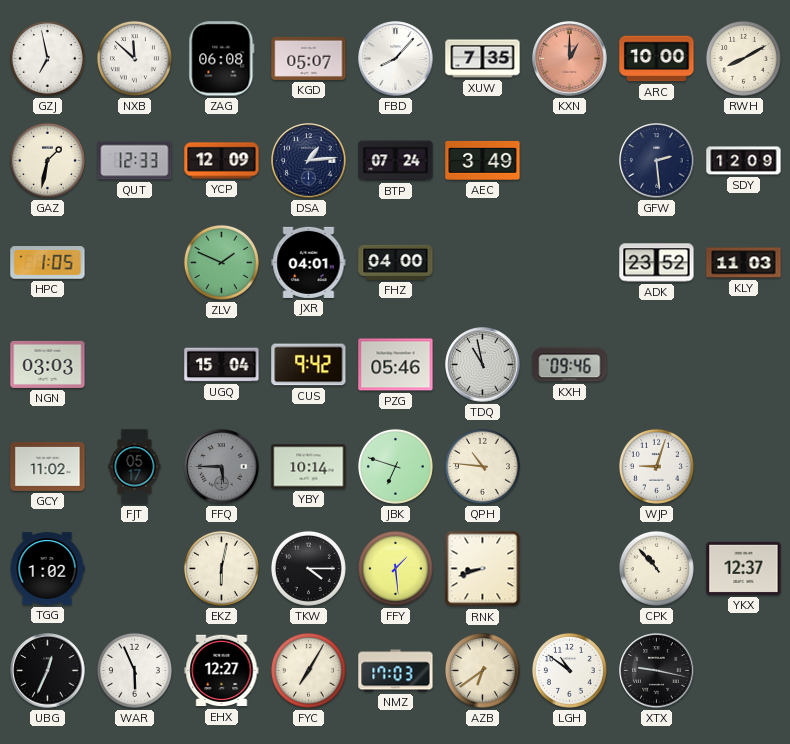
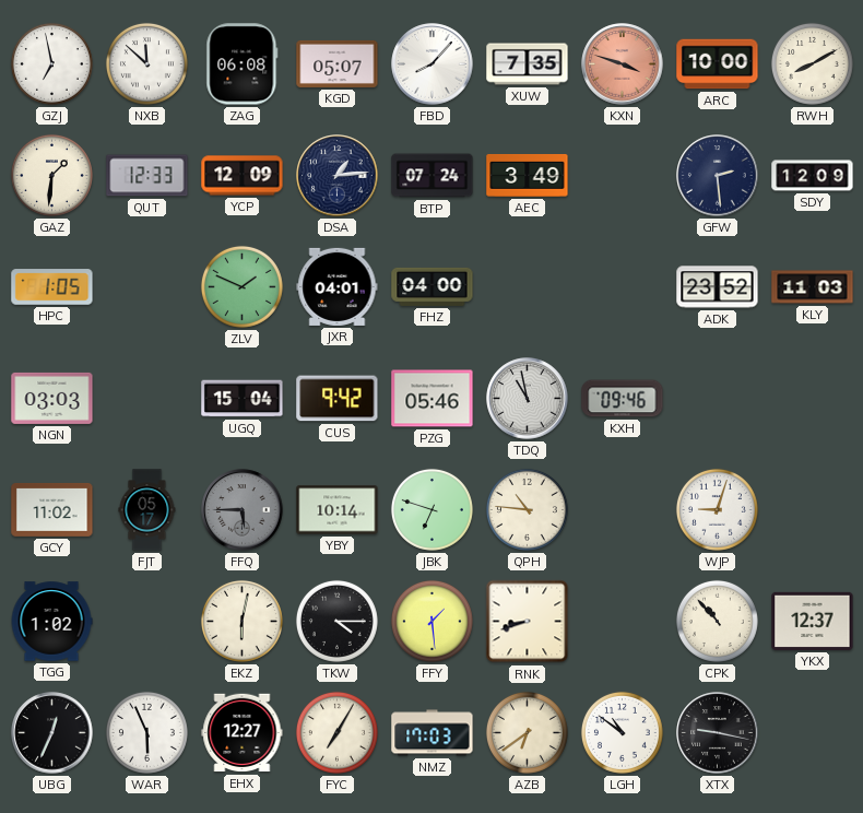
KXN: 1:00 -> 3:48 (623, 64)
GAZ: 1:32 -> 1:31 (51, 175)
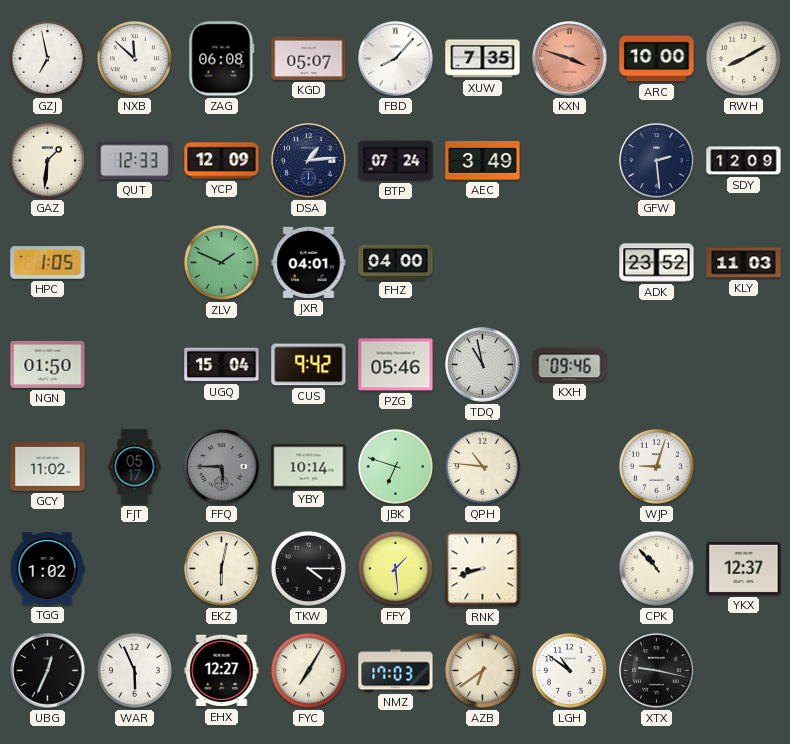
NGN: 03:03 -> 01:50 (48, 364)
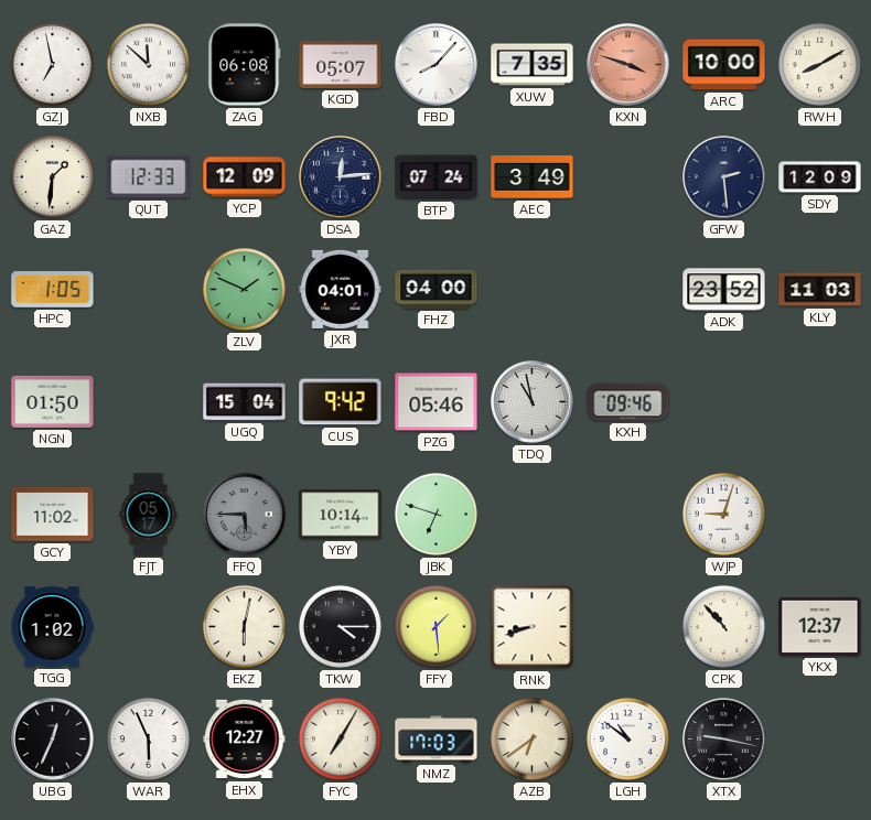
DSA: 1:14 -> 12:14 (341, 177)
QPH: 10:46 -> none (482, 466)
